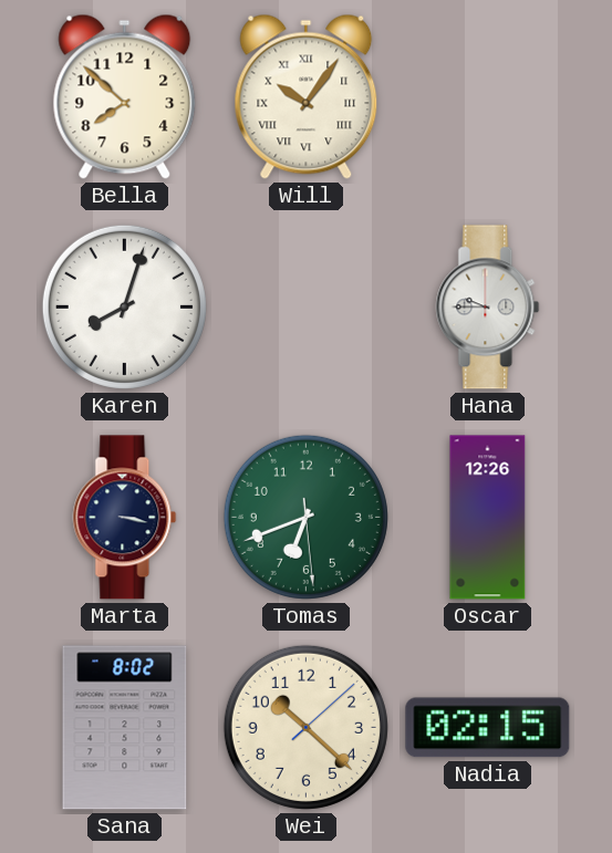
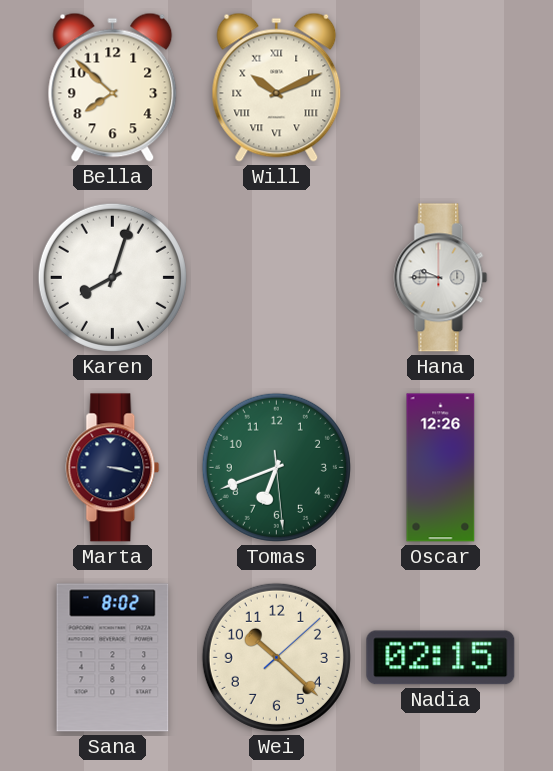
Will: 10:06 -> 10:11 (277, 87)
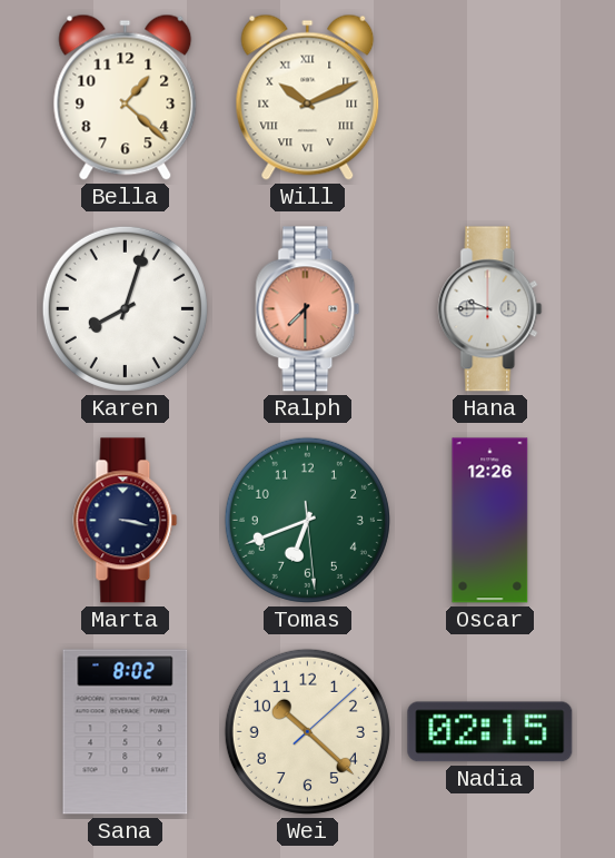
Bella: 7:52 -> 1:22 (126, 97)
Ralph: none -> 7:30 (308, 309)
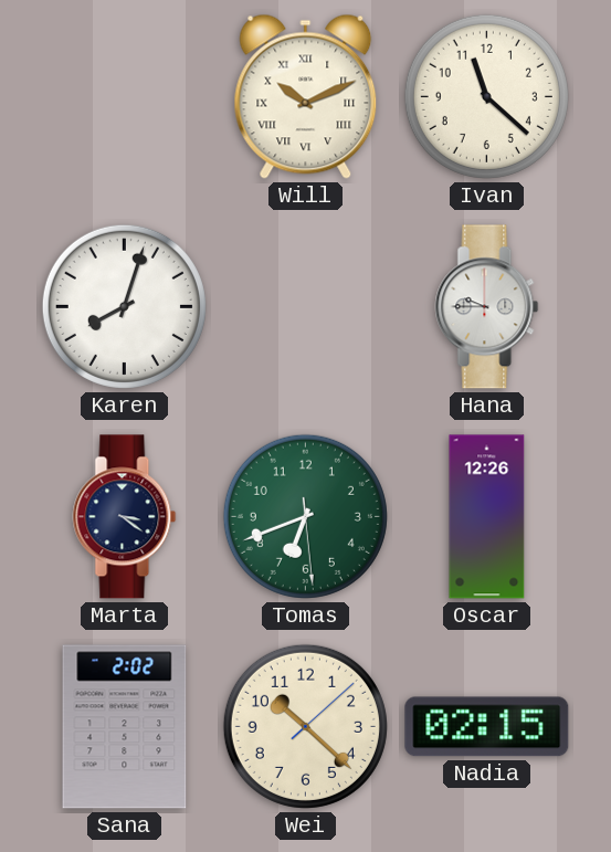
Bella: 1:22 -> none (126, 97)
Ivan: none -> 11:22 (486, 96)
Ralph: 7:30 -> none (308, 309)
Marta: 3:17 -> 3:21 (125, 517)
Sana: 8:02 -> 2:02 (125, 727)
